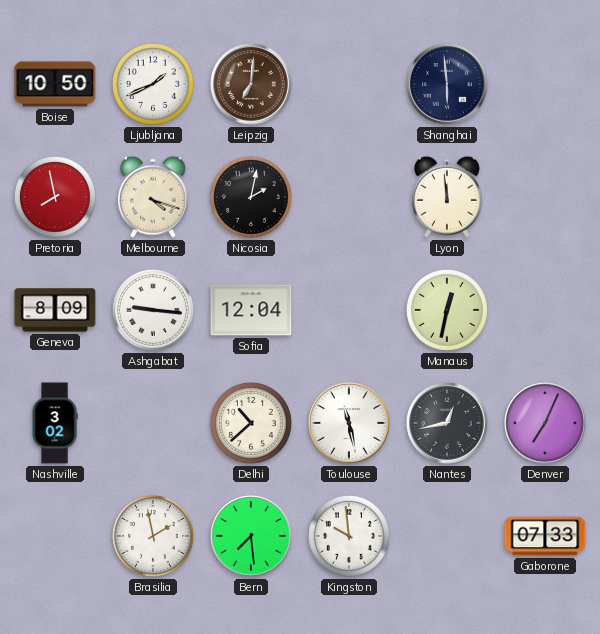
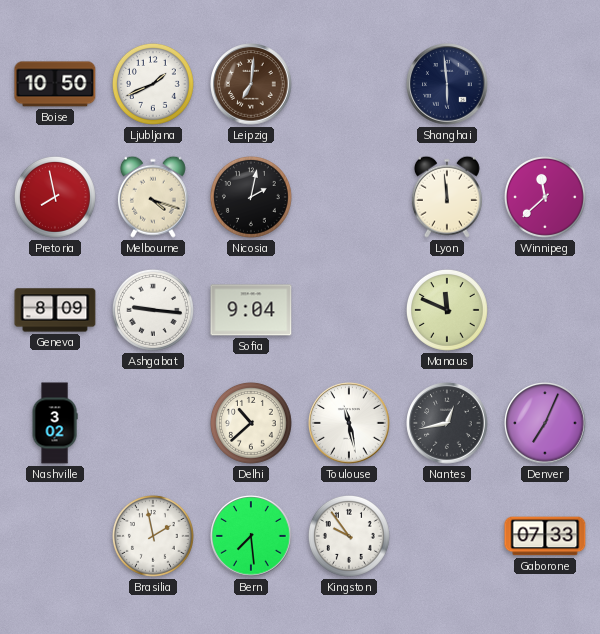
Winnipeg: none -> 11:38 (545, 197)
Sofia: 12:04 -> 9:04 (251, 310)
Manaus: 12:32 -> 11:49 (447, 310)
Kingston: 9:59 -> 9:54 (349, 536)
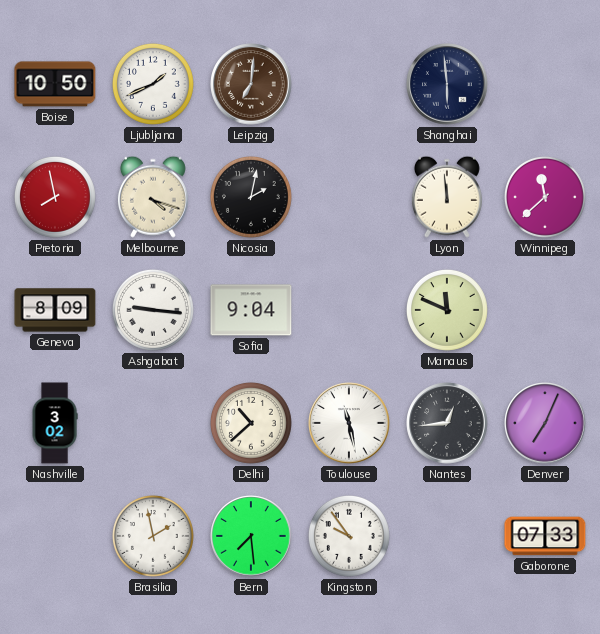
Nantes: 12:43 -> 12:44 (447, 423)
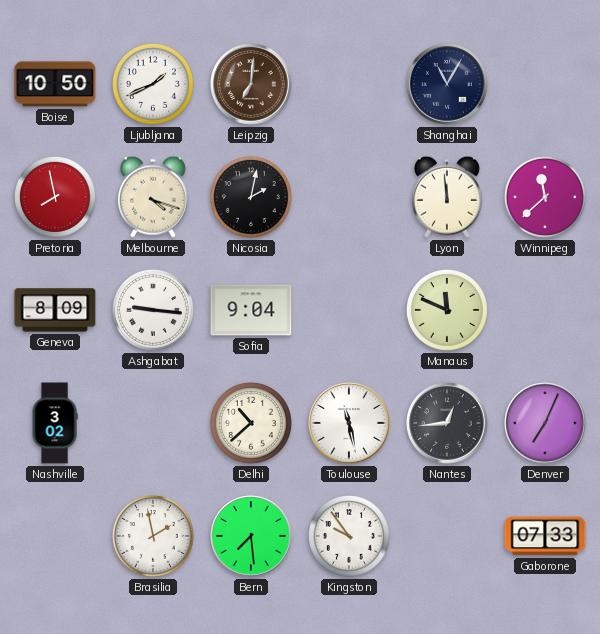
Shanghai: 5:59 -> 11:05 (447, 84)
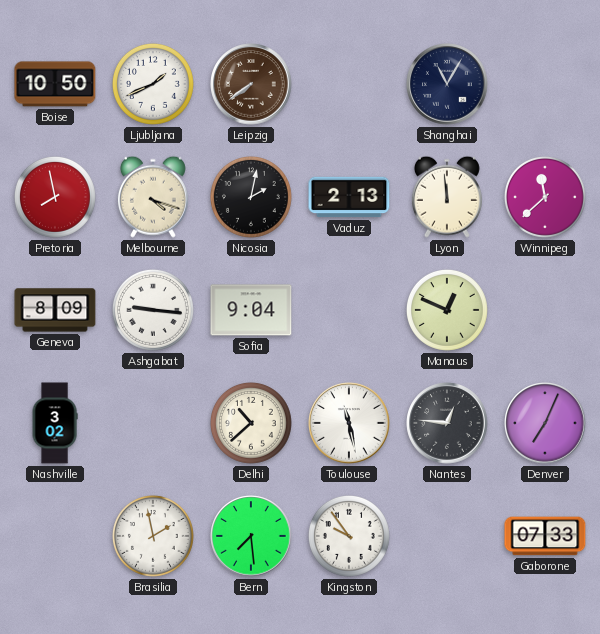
Leipzig: 7:01 -> 7:39 (251, 84)
Vaduz: none -> 2:13 (349, 197)
Manaus: 11:49 -> 12:49 (447, 310)
Nantes: 12:44 -> 12:46 (447, 423)
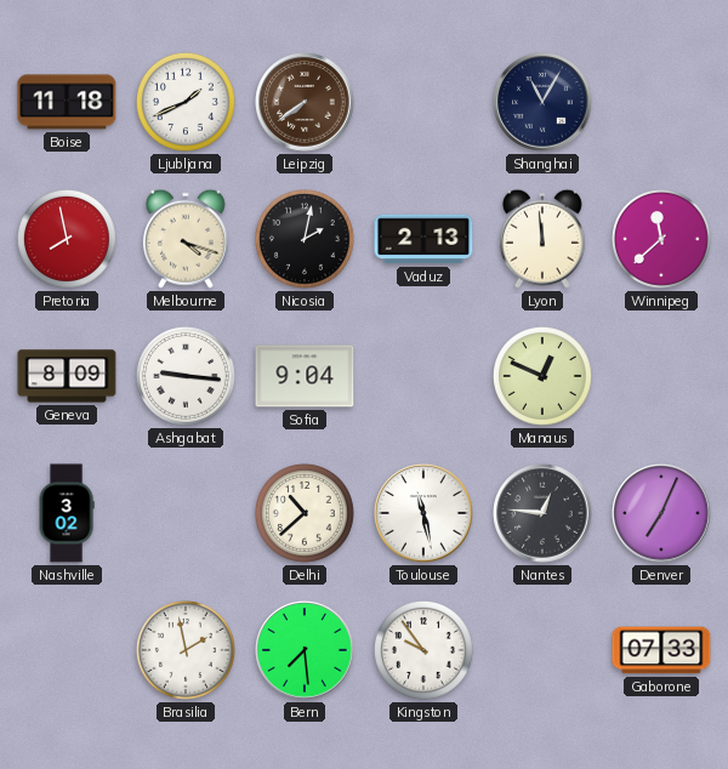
Boise: 10:50 -> 11:18 (67, 102)
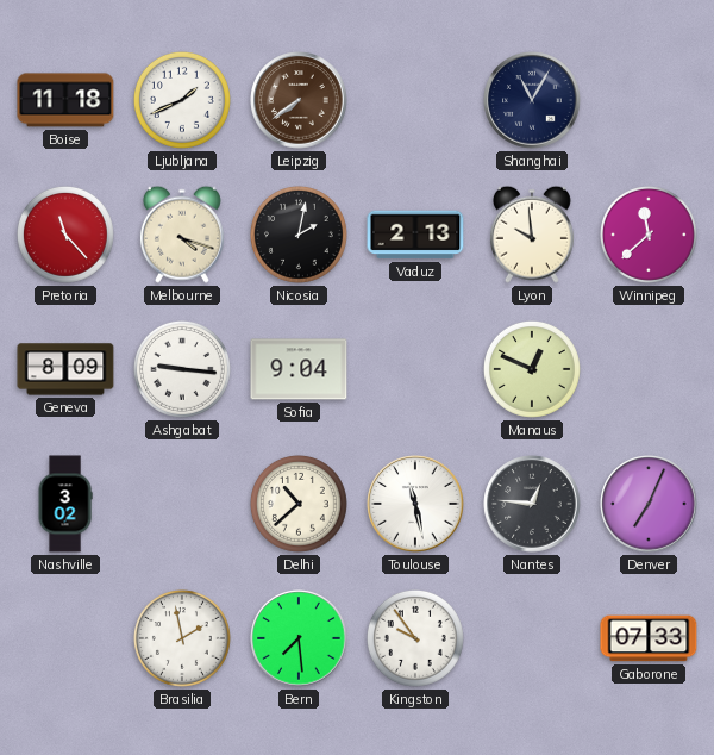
Pretoria: 7:58 -> 11:23 (65, 235)
Lyon: 11:59 -> 9:59 (532, 235)
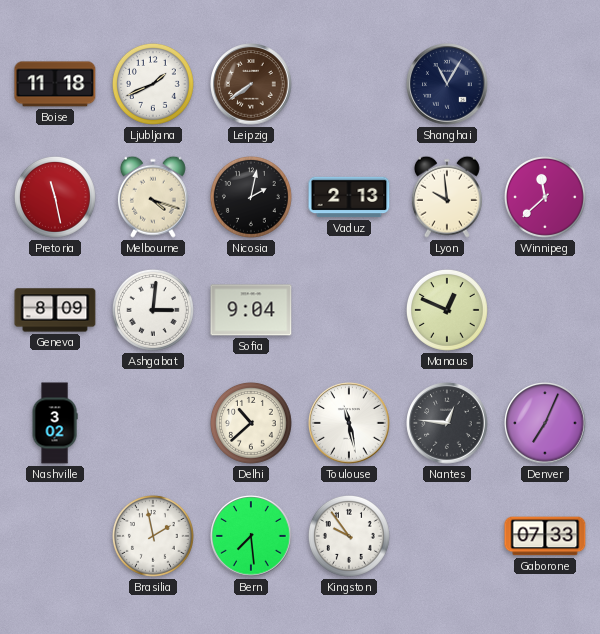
Pretoria: 11:23 -> 11:28 (55, 197)
Ashgabat: 9:16 -> 3:01 (153, 310)
